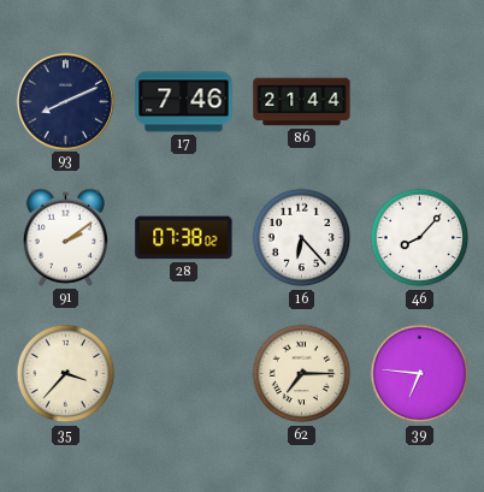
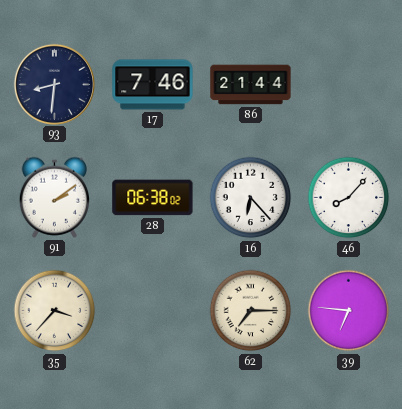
93: 8:11 -> 8:31 (54, 84)
28: 07:38 -> 06:38 (153, 198)
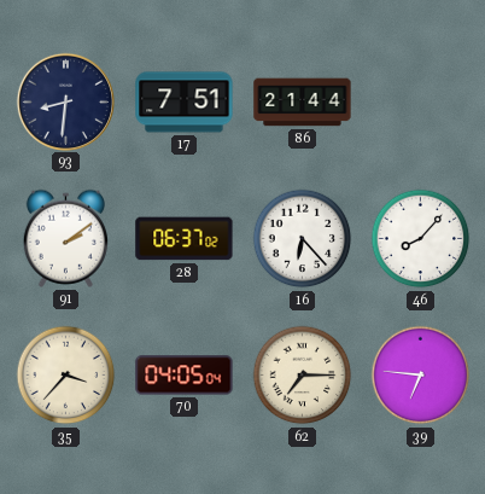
17: 7:46 -> 7:51 (185, 103)
28: 06:38 -> 06:37 (185, 239)
70: none -> 04:05 (185, 376)
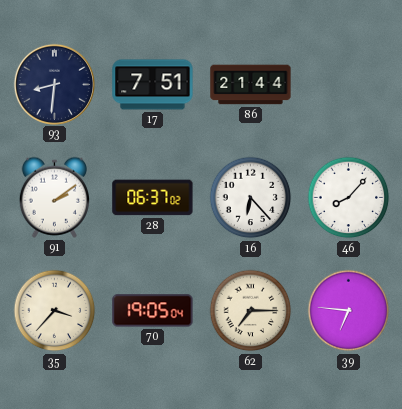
70: 04:05 -> 19:05 (153, 311)
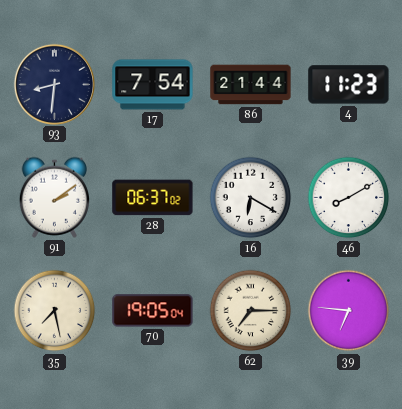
17: 7:51 -> 7:54 (153, 85)
4: none -> 11:23 (349, 85)
16: 6:23 -> 6:20 (251, 198)
46: 8:07 -> 8:10 (349, 198)
35: 3:37 -> 7:28 (55, 311)
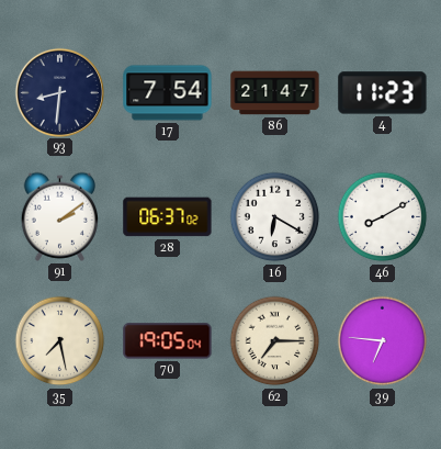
86: 21:44 -> 21:47 (275, 93)
